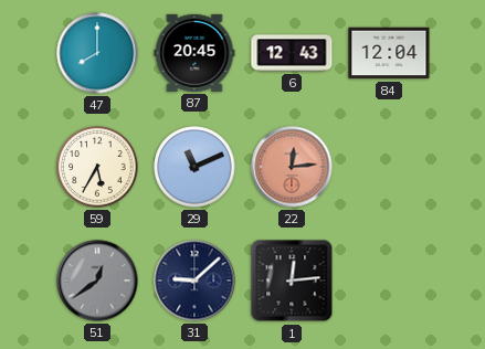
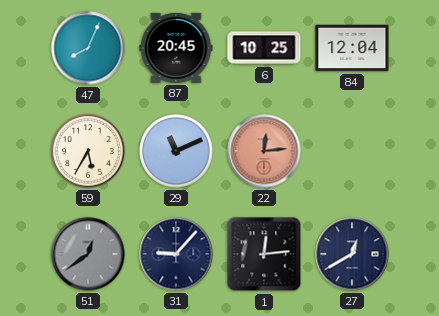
47: 8:00 -> 8:04 (88, 48)
6: 12:43 -> 10:25 (264, 48)
31: 9:08 -> 9:07 (176, 254)
27: none -> 12:40 (352, 254)
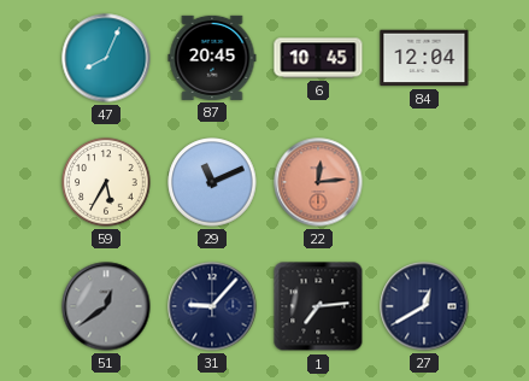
6: 10:25 -> 10:45 (318, 58)
1: 12:14 -> 7:14 (318, 306)
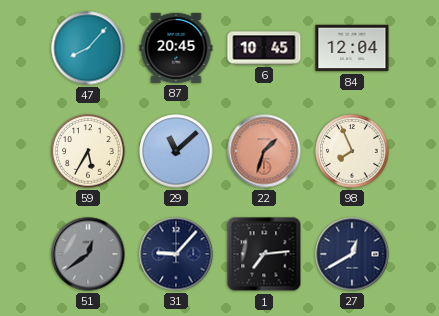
47: 8:04 -> 8:07 (88, 48)
29: 11:11 -> 11:08 (176, 151)
22: 12:14 -> 1:33 (264, 151)
98: none -> 7:56 (352, 151)
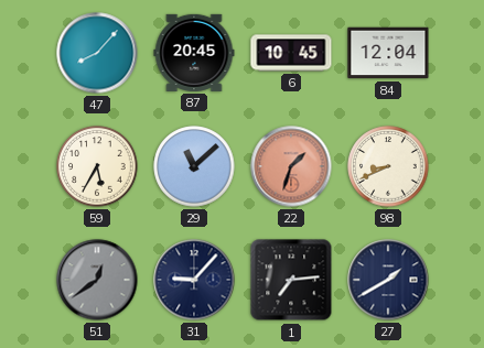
98: 7:56 -> 8:41 (388, 166)
27: 12:40 -> 1:40 (388, 280)
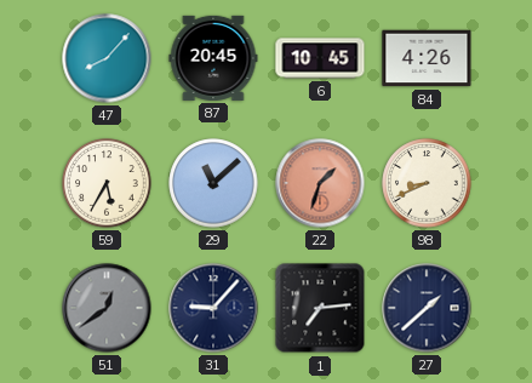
84: 12:04 -> 4:26 (427, 58)
27: 1:40 -> 1:38 (427, 308)
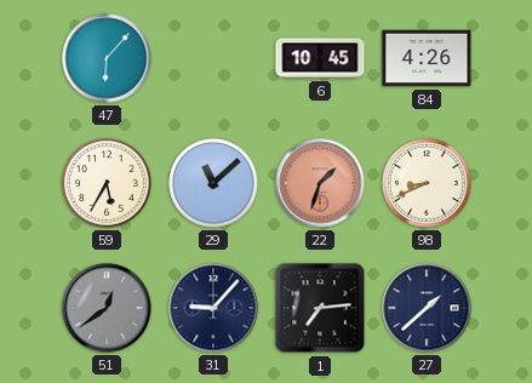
47: 8:07 -> 6:07 (107, 58)
87: 20:45 -> none (213, 58)
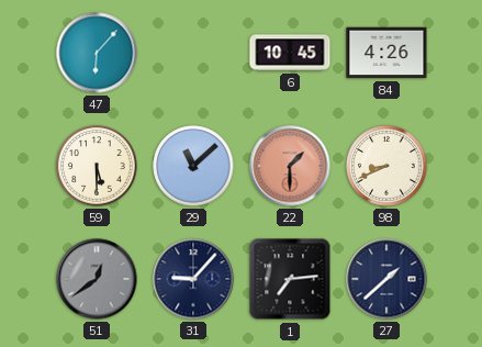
59: 5:35 -> 5:30 (97, 166)
22: 1:33 -> 1:30 (290, 166)
